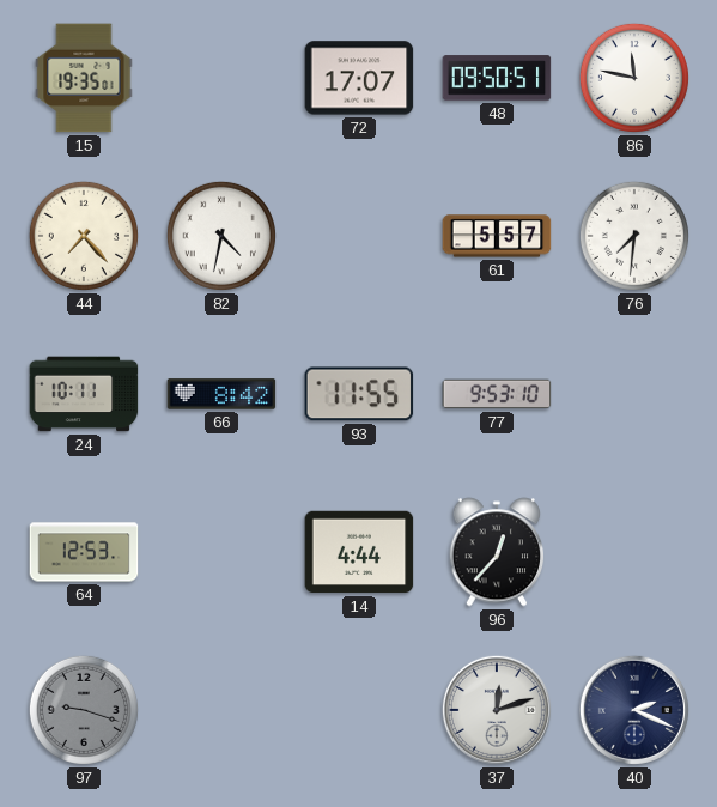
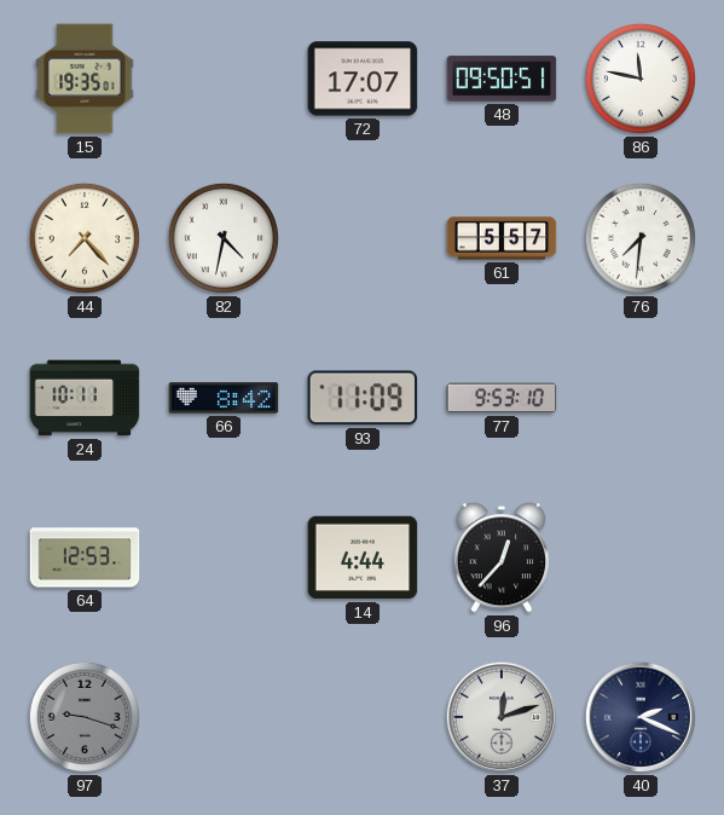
93: 11:55 -> 11:09 (363, 398)
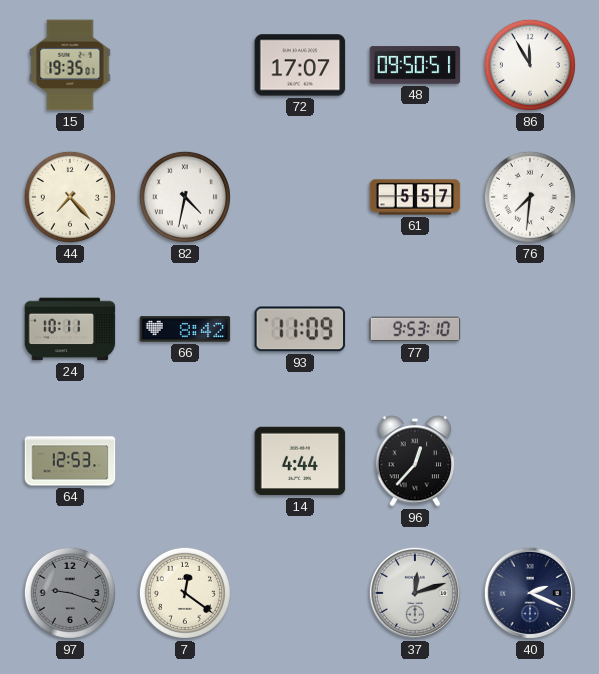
86: 11:47 -> 11:55 (530, 65)
7: none -> 12:21 (185, 593)
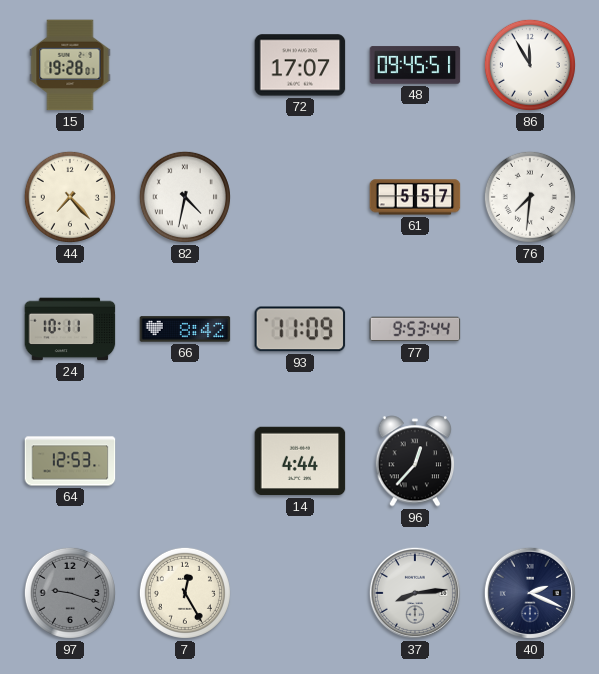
15: 19:35 -> 19:28 (70, 65)
48: 09:50 -> 09:45 (415, 65)
77: 9:53:10 -> 9:53:44 (415, 329)
7: 12:21 -> 12:25 (185, 593)
37: 12:12 -> 8:14 (415, 593)
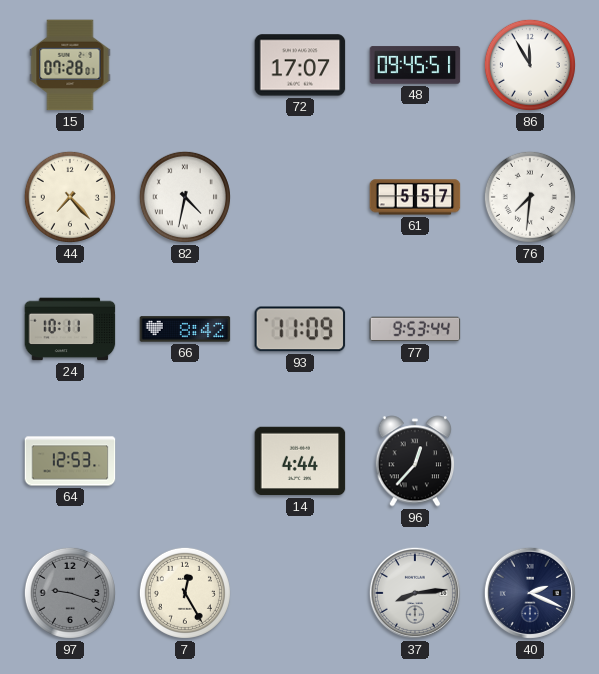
15: 19:28 -> 07:28 (70, 65)
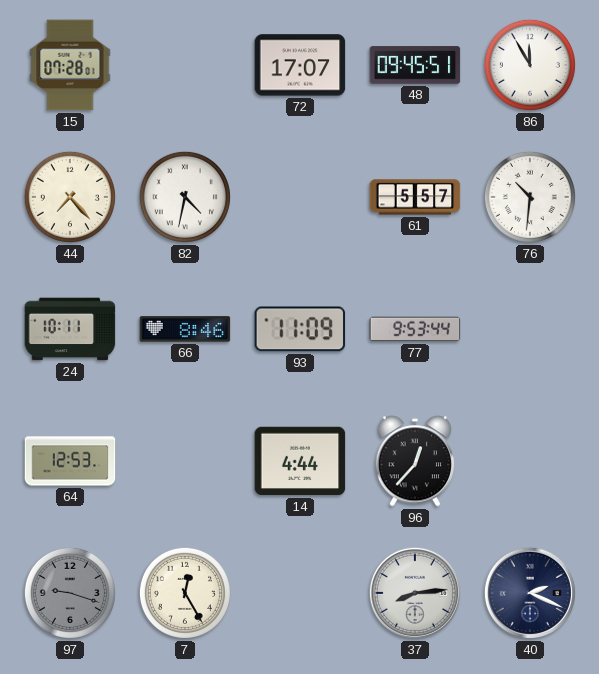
76: 7:31 -> 10:31 (530, 197)
66: 8:42 -> 8:46 (185, 329)
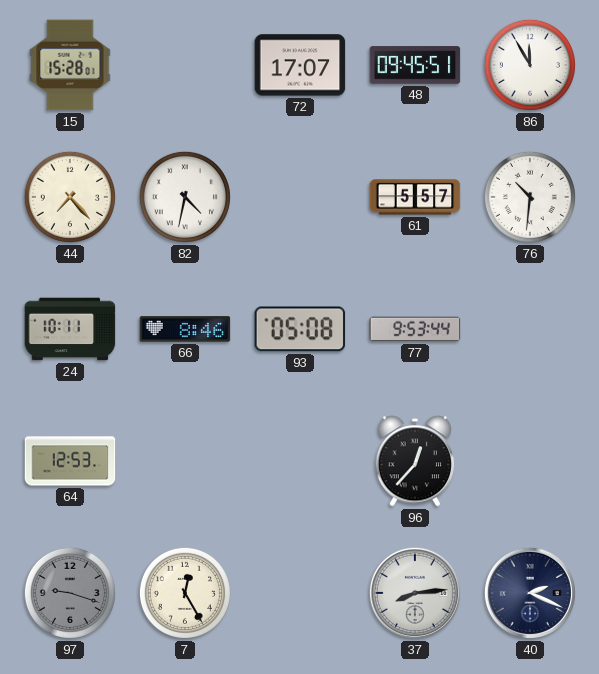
15: 07:28 -> 15:28 (70, 65)
93: 11:09 -> 05:08 (300, 329)
14: 4:44 -> none (300, 461)
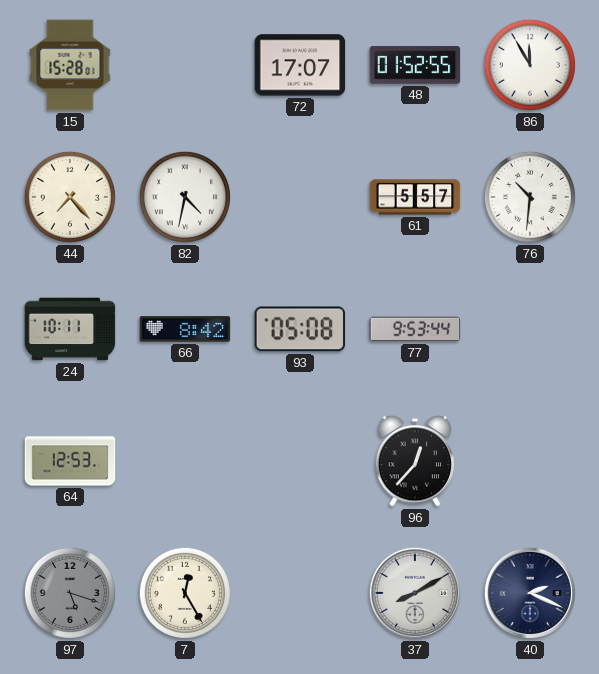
48: 09:45 -> 01:52 (415, 65)
66: 8:46 -> 8:42 (185, 329)
97: 9:18 -> 5:18 (70, 593)
37: 8:14 -> 8:10 (415, 593)
